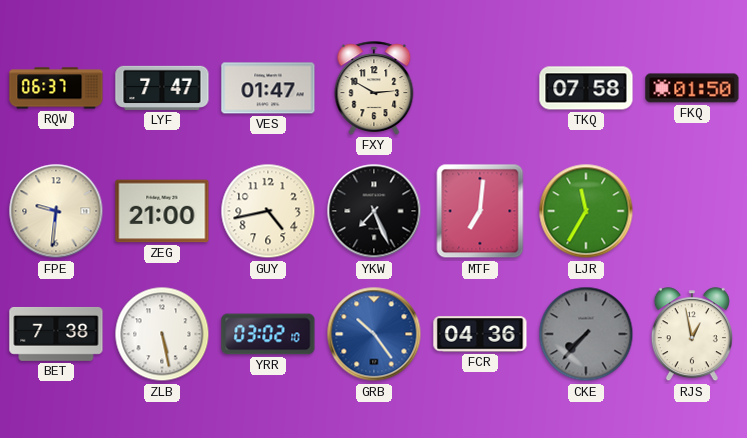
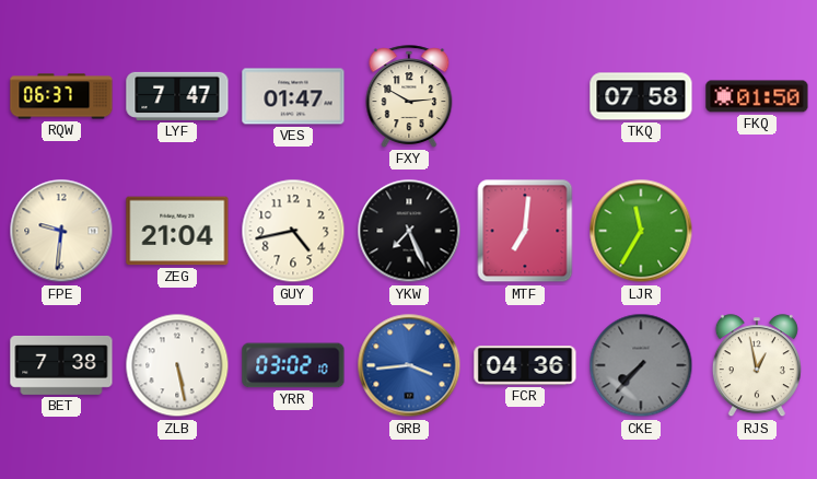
ZEG: 21:00 -> 21:04 (177, 231)
GRB: 10:24 -> 3:44 (409, 365)
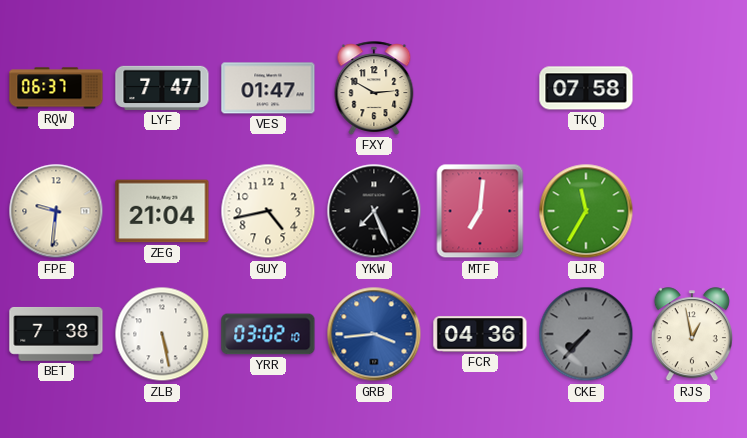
FKQ: 01:50 -> none (757, 96)
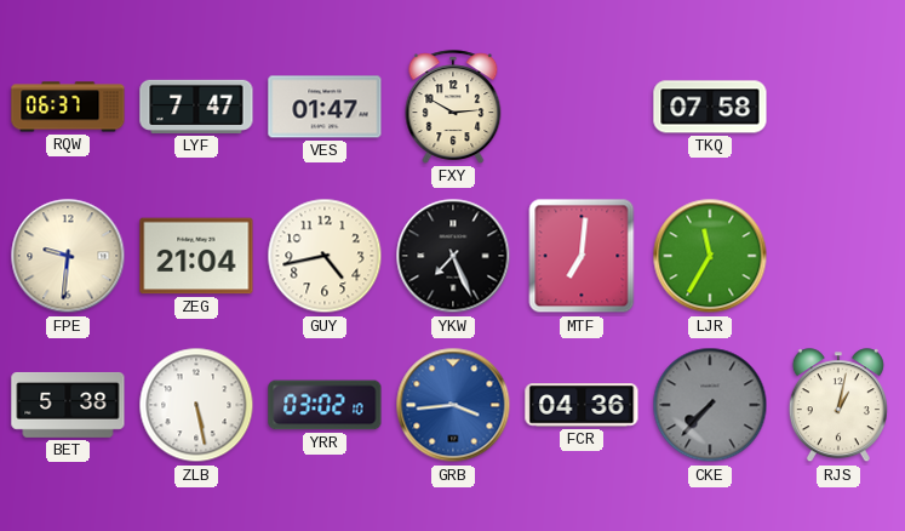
BET: 7:38 -> 5:38 (68, 405)
RJS: 12:58 -> 1:02 (838, 406)
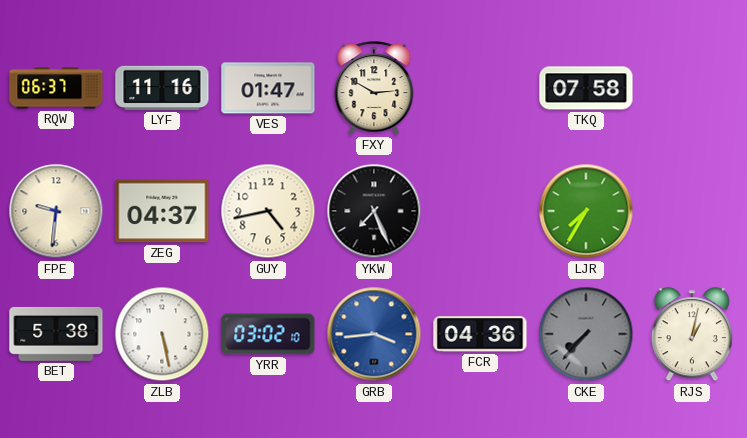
LYF: 7:47 -> 11:16 (162, 88)
ZEG: 21:04 -> 04:37 (162, 211)
MTF: 7:01 -> none (582, 256)
LJR: 11:35 -> 7:35 (586, 211)
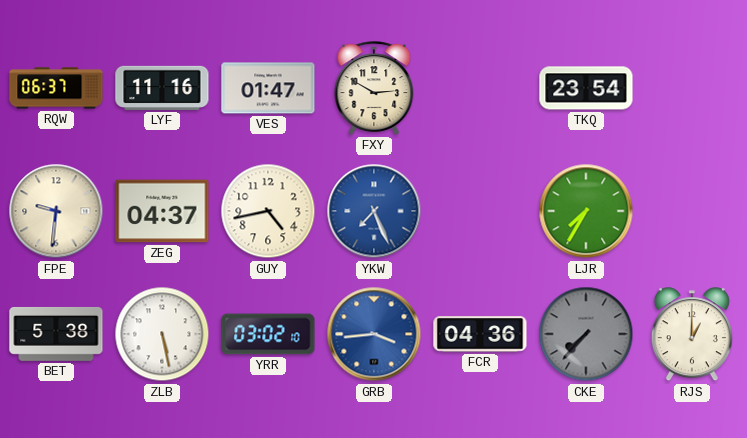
TKQ: 07:58 -> 23:54 (586, 88)
YKW dial: black -> blue (374, 211)
RJS: 1:02 -> 1:00 (692, 335)
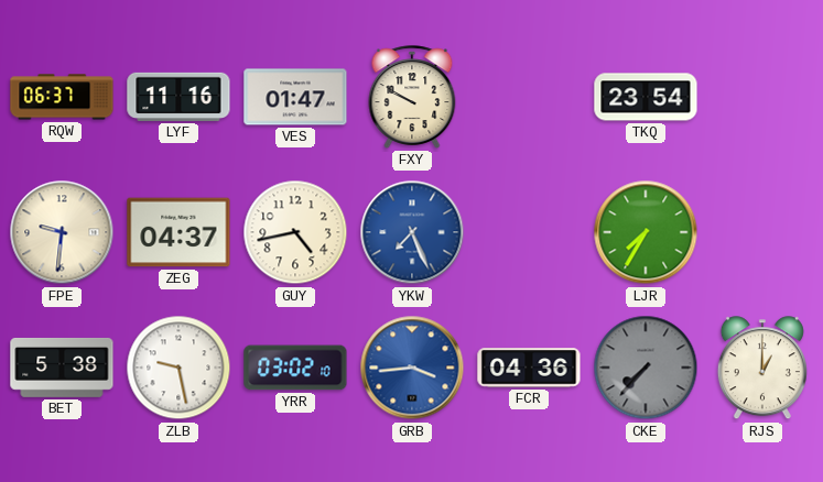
FXY: 2:50 -> 9:50 (412, 97)
ZLB: 5:28 -> 9:28 (178, 368)
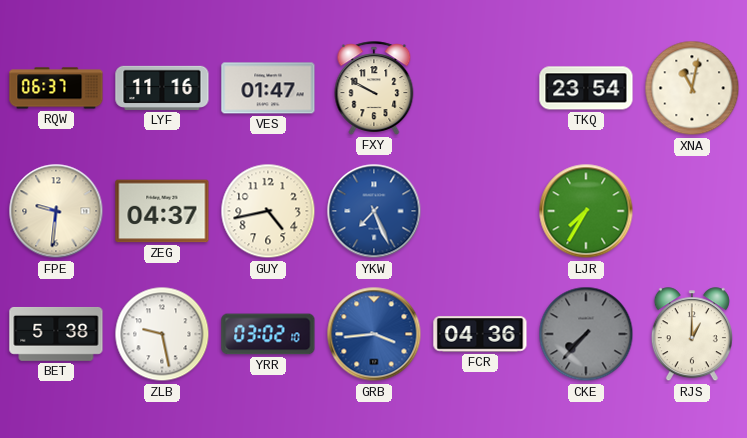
XNA: none -> 11:02 (692, 88)
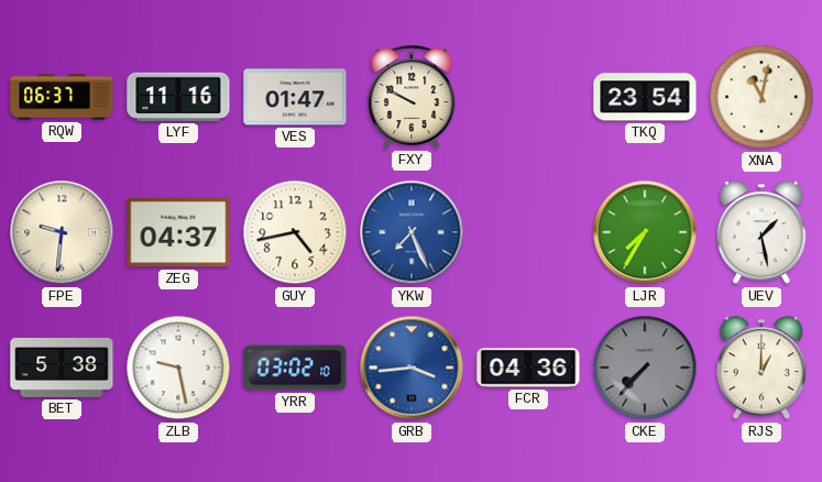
UEV: none -> 1:28 (761, 233)
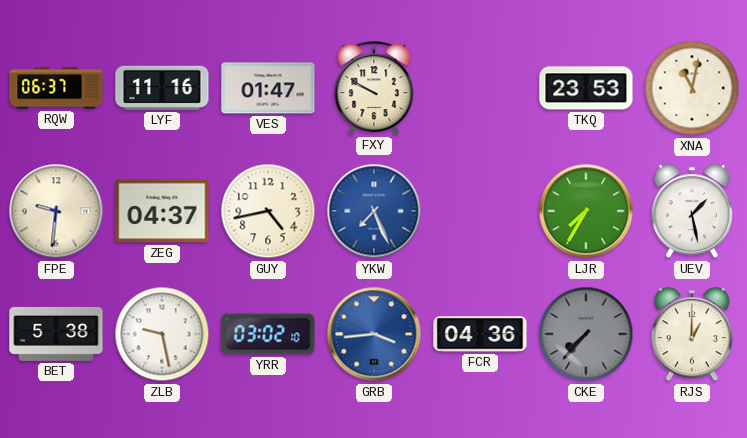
TKQ: 23:54 -> 23:53 (586, 88)
